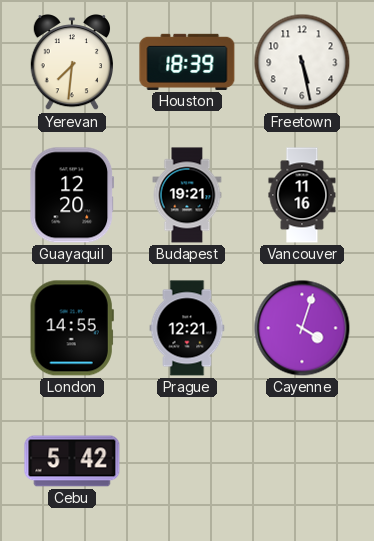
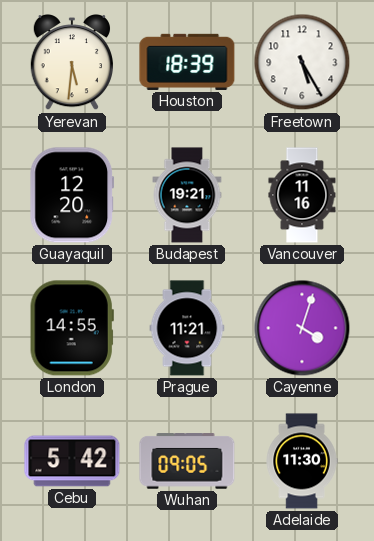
Yerevan: 7:31 -> 5:31 (71, 62)
Freetown: 5:28 -> 5:25 (302, 62)
Prague: 12:21 -> 11:21 (187, 328)
Wuhan: none -> 09:05 (187, 461)
Adelaide: none -> 11:30 (302, 461)
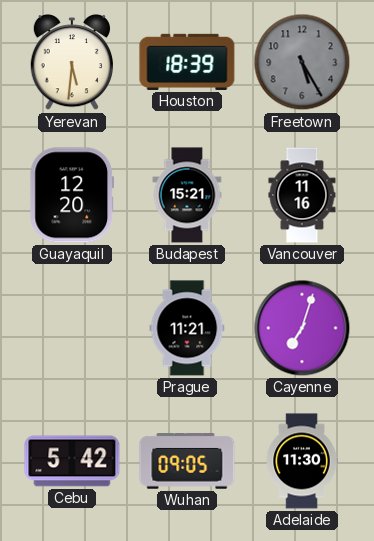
Freetown dial: white -> grey (302, 62)
Budapest: 19:21 -> 15:21 (187, 195)
London: 14:55 -> none (72, 328)
Cayenne: 4:03 -> 7:03 (302, 328)
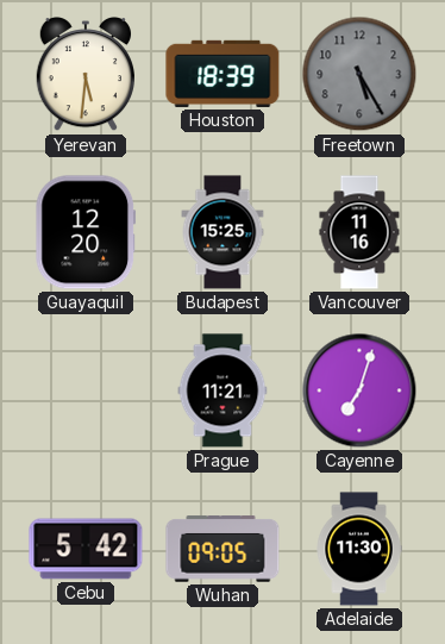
Budapest: 15:21 -> 15:25 (223, 232)
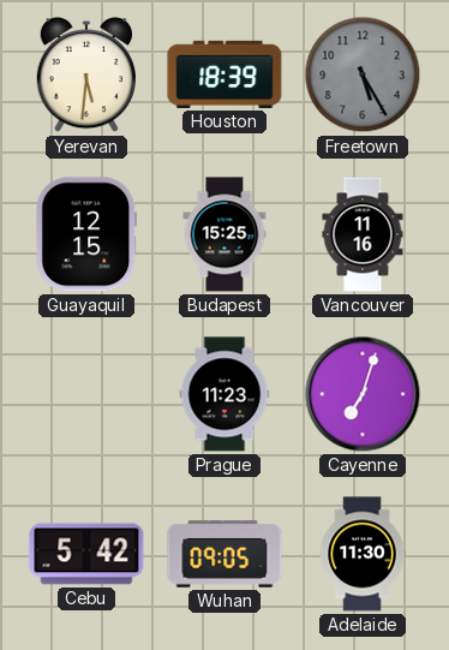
Guayaquil: 12:20 -> 12:15 (86, 234)
Prague: 11:21 -> 11:23 (224, 394)
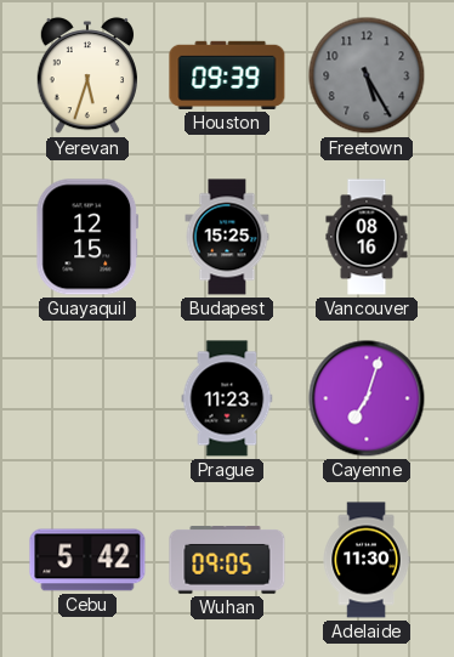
Yerevan: 5:31 -> 5:33 (86, 75)
Houston: 18:39 -> 09:39 (227, 75)
Vancouver: 11:16 -> 08:16 (367, 237)
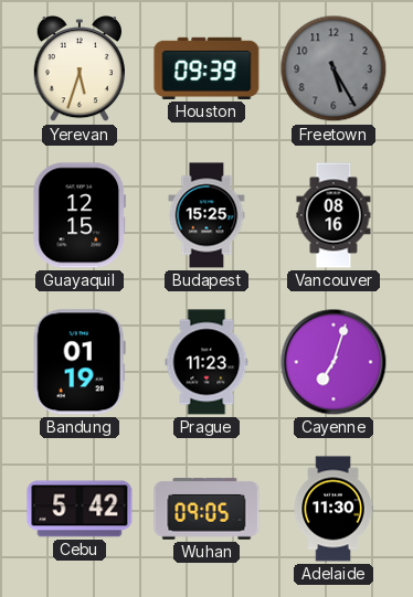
Bandung: none -> 01:19 (80, 362)
